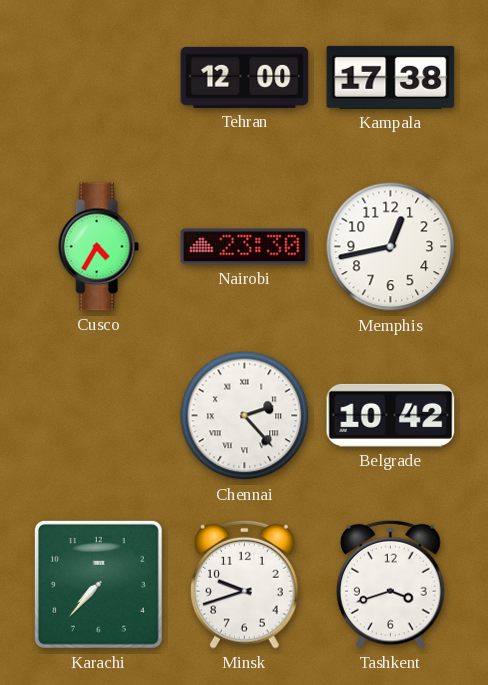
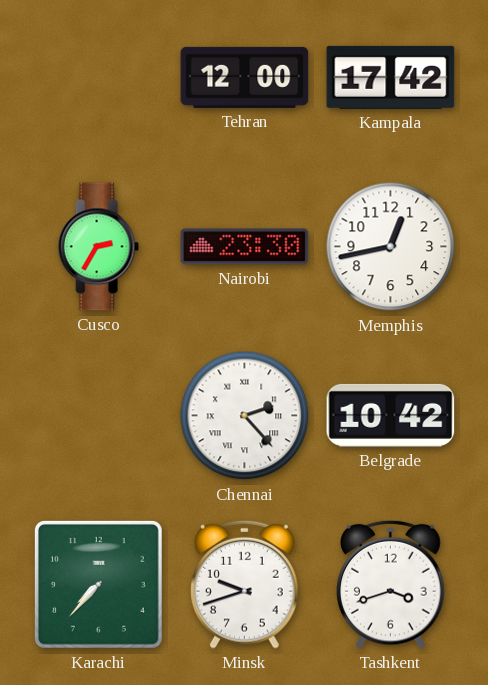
Kampala: 17:38 -> 17:42 (391, 77)
Cusco: 4:35 -> 2:35 (98, 247)
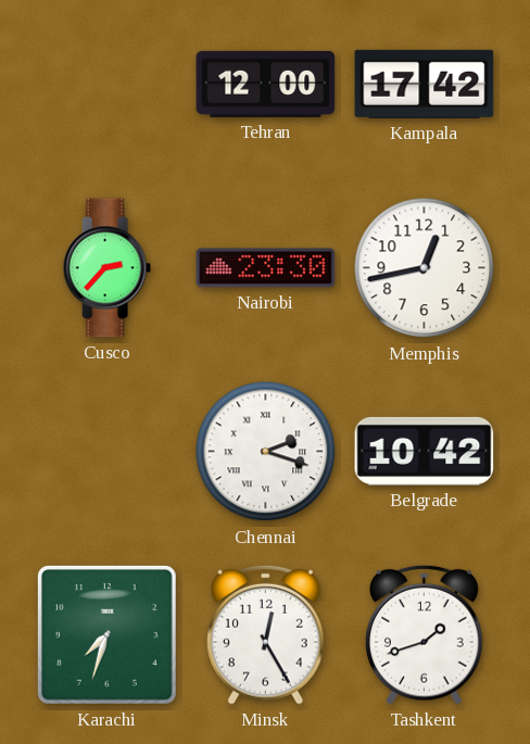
Cusco: 2:35 -> 2:37 (106, 268)
Chennai: 2:23 -> 2:18 (266, 452)
Karachi: 7:37 -> 7:33 (106, 634)
Minsk: 9:42 -> 12:25 (266, 634)
Tashkent: 3:42 -> 1:42 (425, 634)
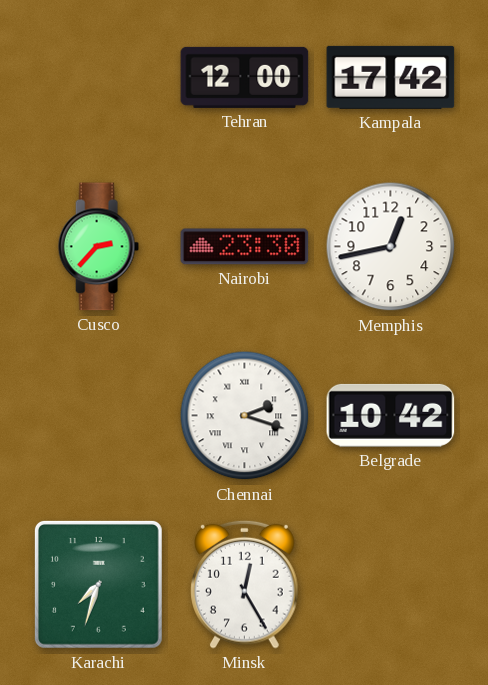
Tashkent: 1:42 -> none (425, 634)
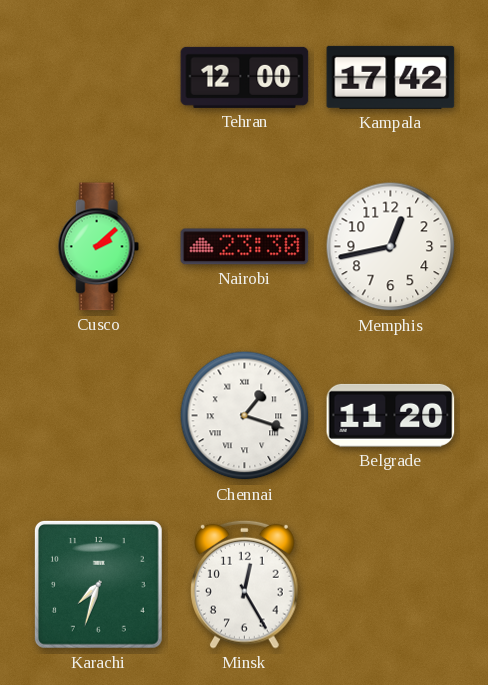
Cusco: 2:37 -> 2:08 (98, 247)
Chennai: 2:18 -> 1:18 (245, 416)
Belgrade: 10:42 -> 11:20 (391, 415)
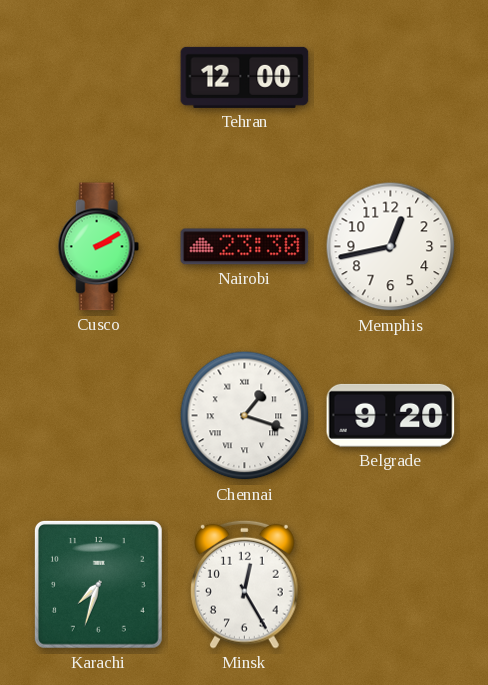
Kampala: 17:42 -> none (391, 77)
Cusco: 2:08 -> 2:10 (98, 247)
Belgrade: 11:20 -> 9:20 (391, 415)
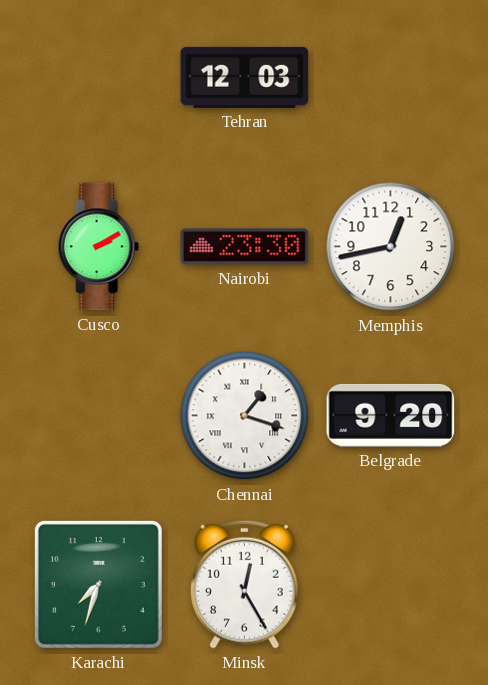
Tehran: 12:00 -> 12:03 (245, 77)
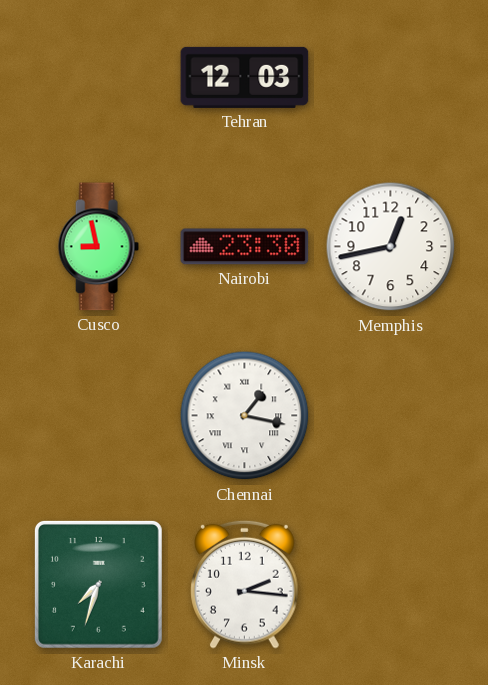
Cusco: 2:10 -> 8:58 (98, 247)
Chennai: 1:18 -> 1:17 (245, 416)
Belgrade: 9:20 -> none (391, 415)
Minsk: 12:25 -> 2:16 (245, 584)
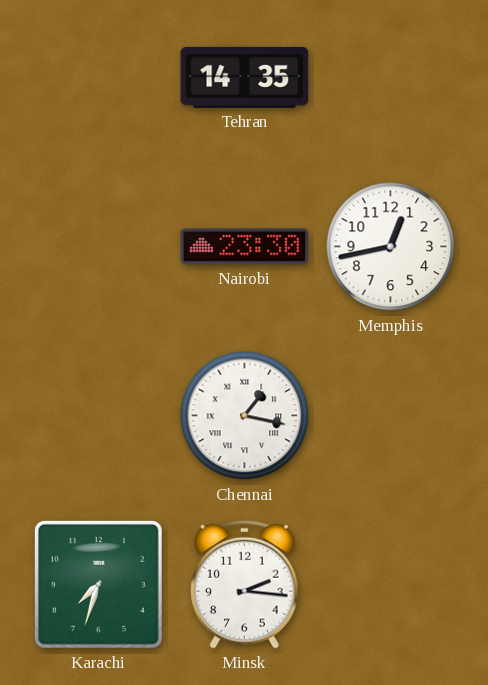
Tehran: 12:03 -> 14:35 (245, 77)
Cusco: 8:58 -> none (98, 247)
